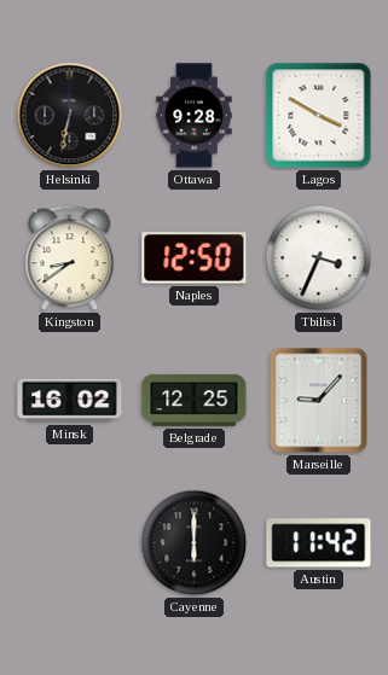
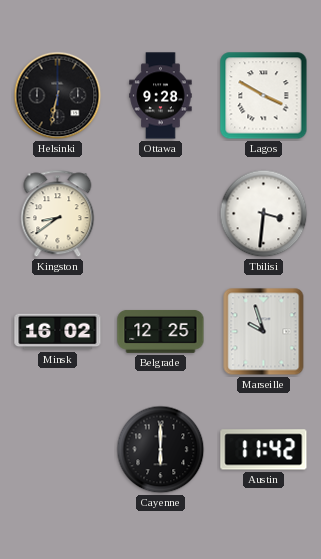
Naples: 12:50 -> none (195, 258)
Tbilisi: 3:34 -> 3:31 (264, 214)
Marseille: 9:07 -> 9:57 (264, 332)
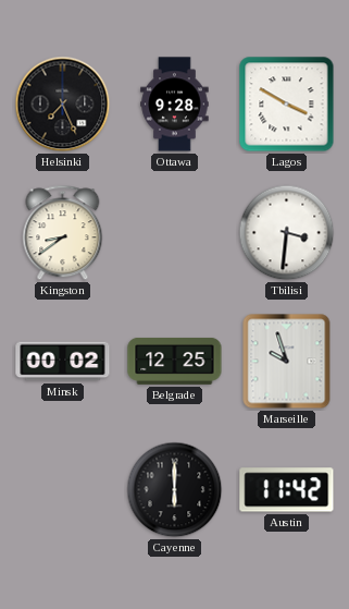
Helsinki: 6:32 -> 7:26 (63, 105)
Minsk: 16:02 -> 00:02 (63, 362)
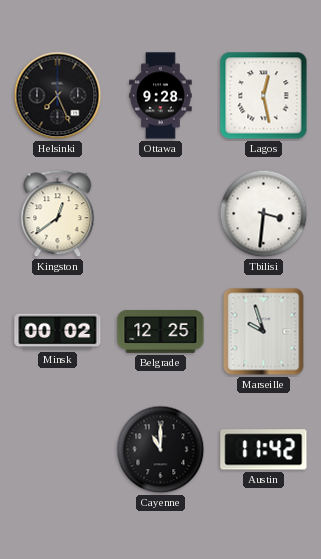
Lagos: 3:50 -> 12:28 (264, 96)
Kingston: 8:39 -> 12:39 (58, 214)
Cayenne: 6:00 -> 11:00 (161, 450)
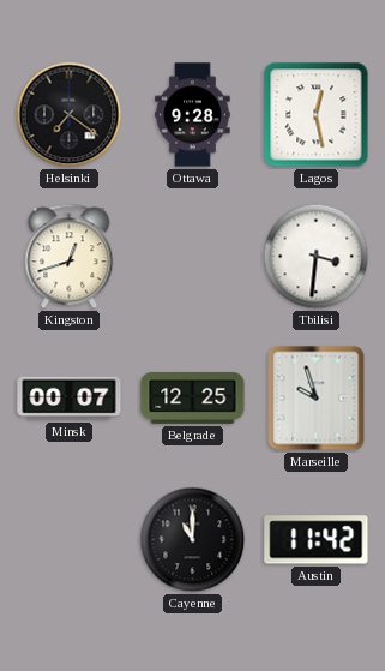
Helsinki: 7:26 -> 7:21 (70, 115)
Kingston: 12:39 -> 12:42 (70, 257)
Minsk: 00:02 -> 00:07 (70, 399)
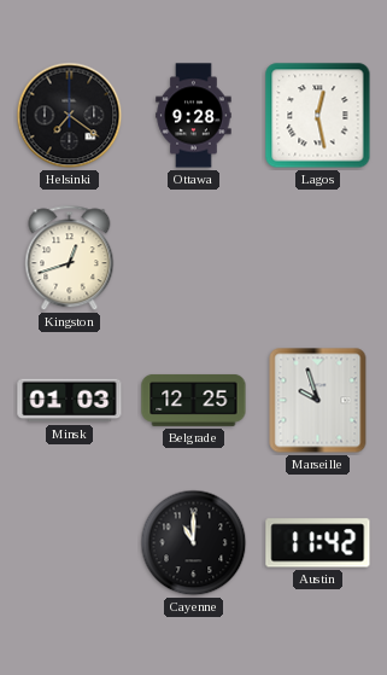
Tbilisi: 3:31 -> none (317, 257)
Minsk: 00:07 -> 01:03 (70, 401)
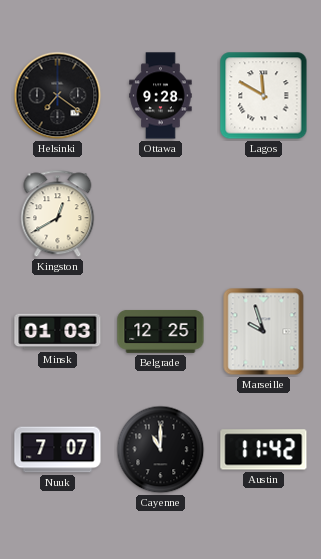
Lagos: 12:28 -> 11:50 (264, 96)
Kingston: 12:42 -> 12:40 (58, 214)
Nuuk: none -> 7:07 (58, 450)
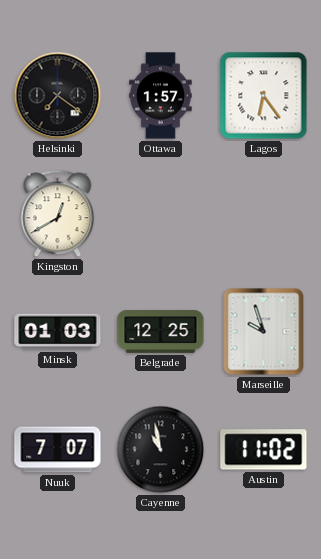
Ottawa: 9:28 -> 1:57 (161, 96)
Lagos: 11:50 -> 6:24 (264, 96)
Cayenne: 11:00 -> 10:58 (161, 450)
Austin: 11:42 -> 11:02 (264, 450)
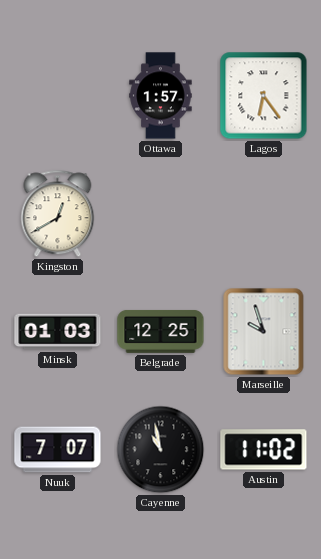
Helsinki: 7:21 -> none (58, 96)
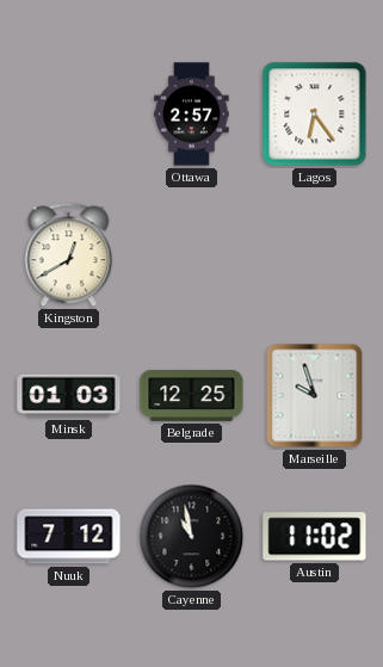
Ottawa: 1:57 -> 2:57 (192, 115)
Nuuk: 7:07 -> 7:12 (69, 537)
